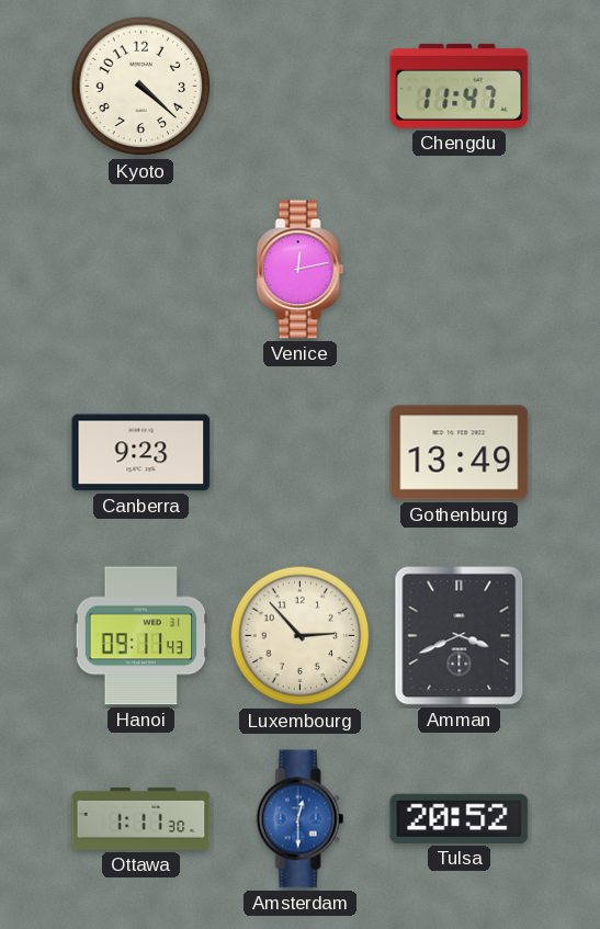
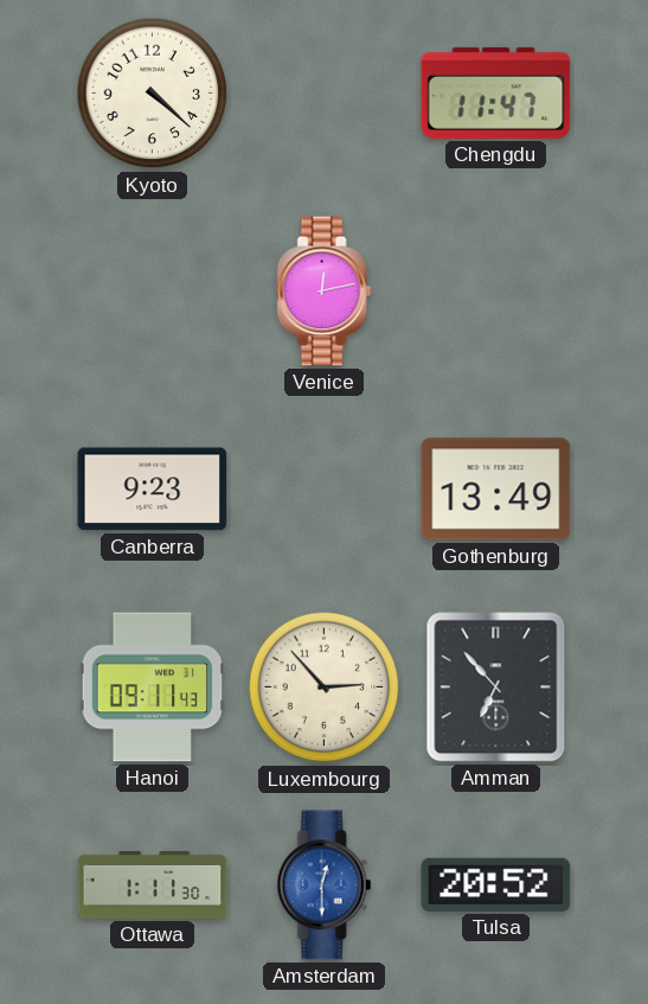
Amman: 3:41 -> 6:53 (496, 688)
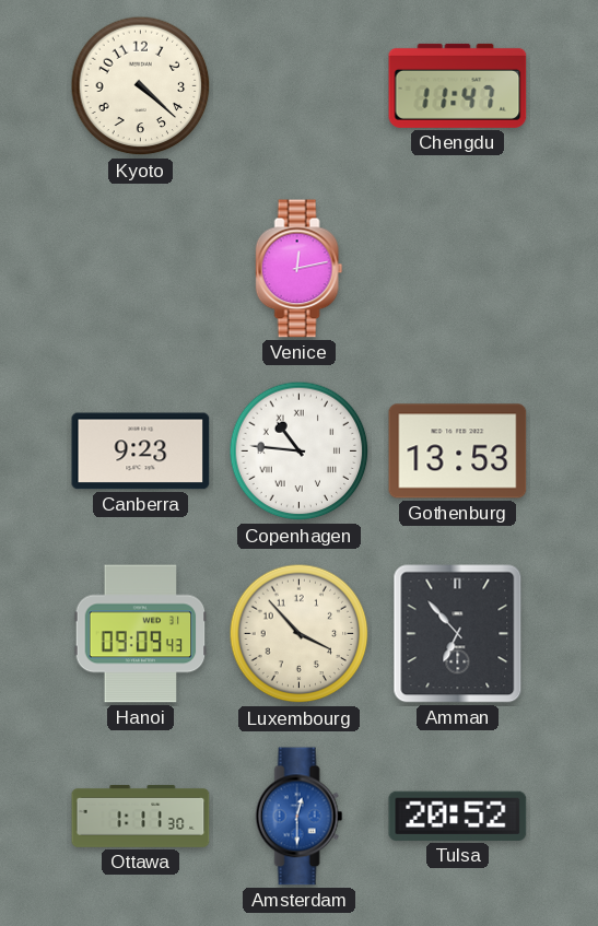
Copenhagen: none -> 10:46 (300, 452)
Gothenburg: 13:49 -> 13:53 (458, 452)
Hanoi: 09:11 -> 09:09 (141, 634)
Luxembourg: 2:53 -> 3:53 (300, 634)
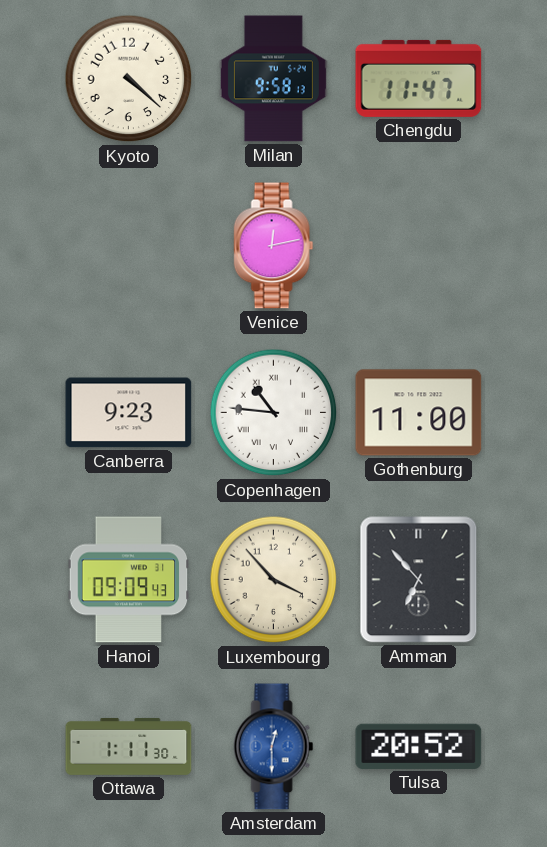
Milan: none -> 9:58 (273, 79)
Gothenburg: 13:53 -> 11:00 (419, 413)
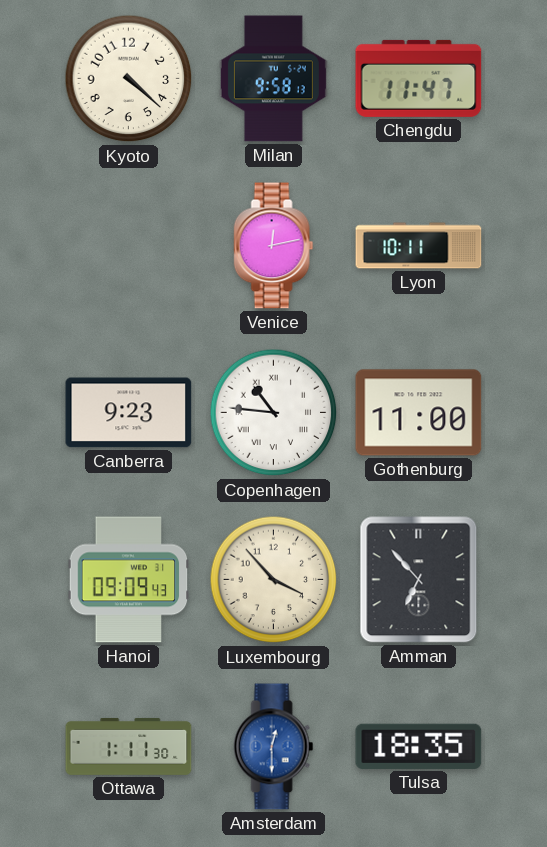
Lyon: none -> 10:11 (419, 246)
Tulsa: 20:52 -> 18:35 (419, 746)
